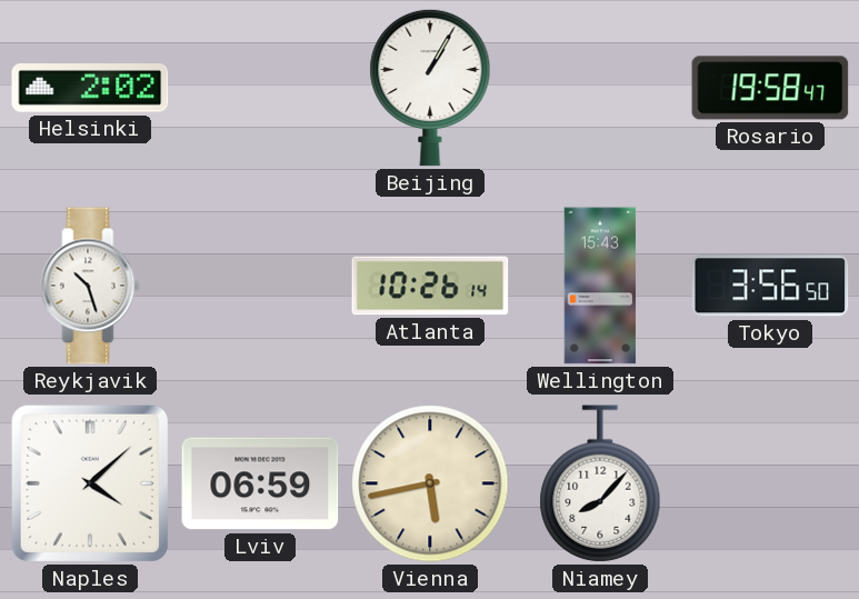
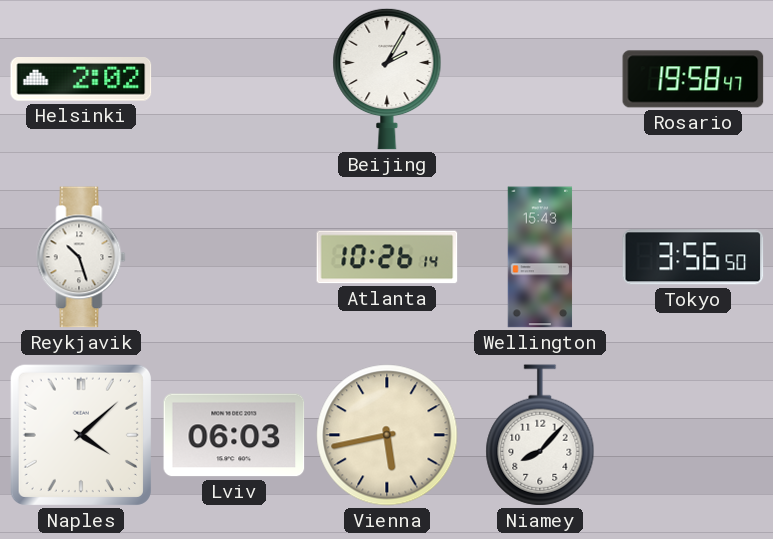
Beijing: 1:05 -> 2:05 (387, 79)
Lviv: 06:59 -> 06:03 (234, 435)
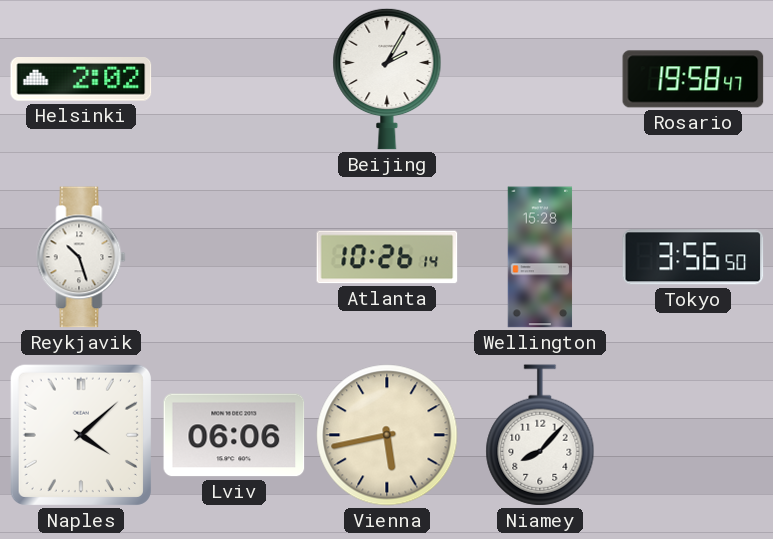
Wellington: 15:43 -> 15:28 (540, 257)
Lviv: 06:03 -> 06:06 (234, 435)
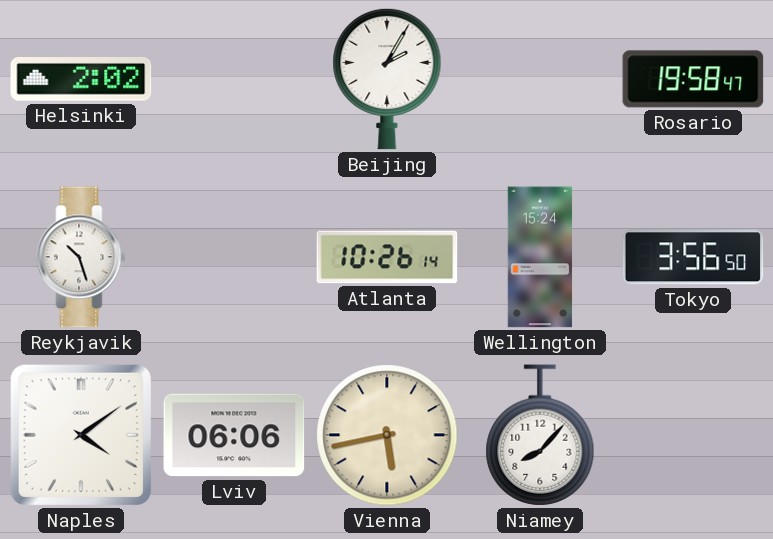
Wellington: 15:28 -> 15:24 (540, 257)
Naples: 4:08 -> 4:09 (81, 435)
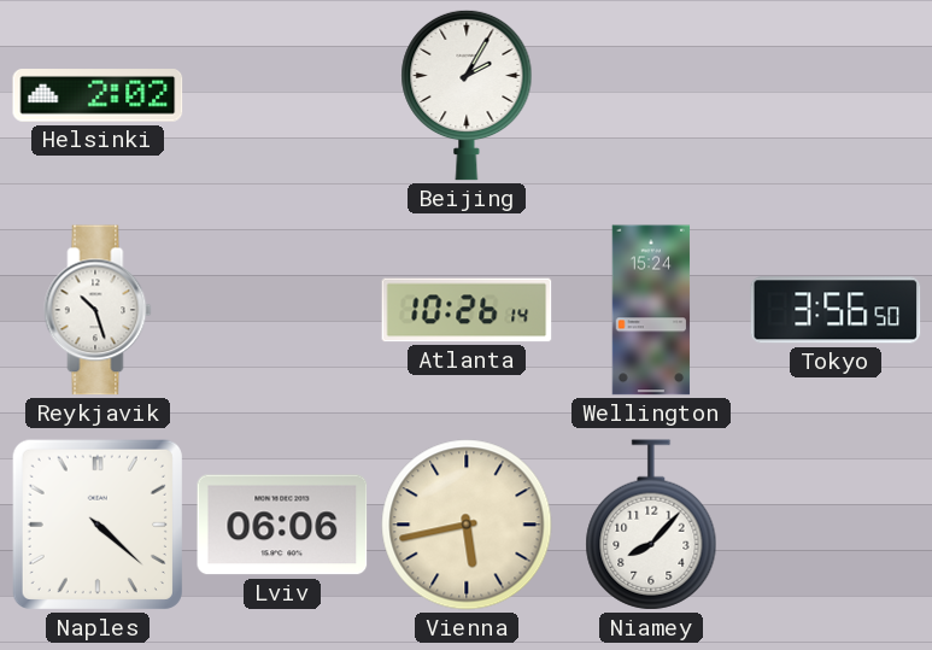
Rosario: 19:58 -> none (693, 79)
Naples: 4:09 -> 4:22 (98, 525)
